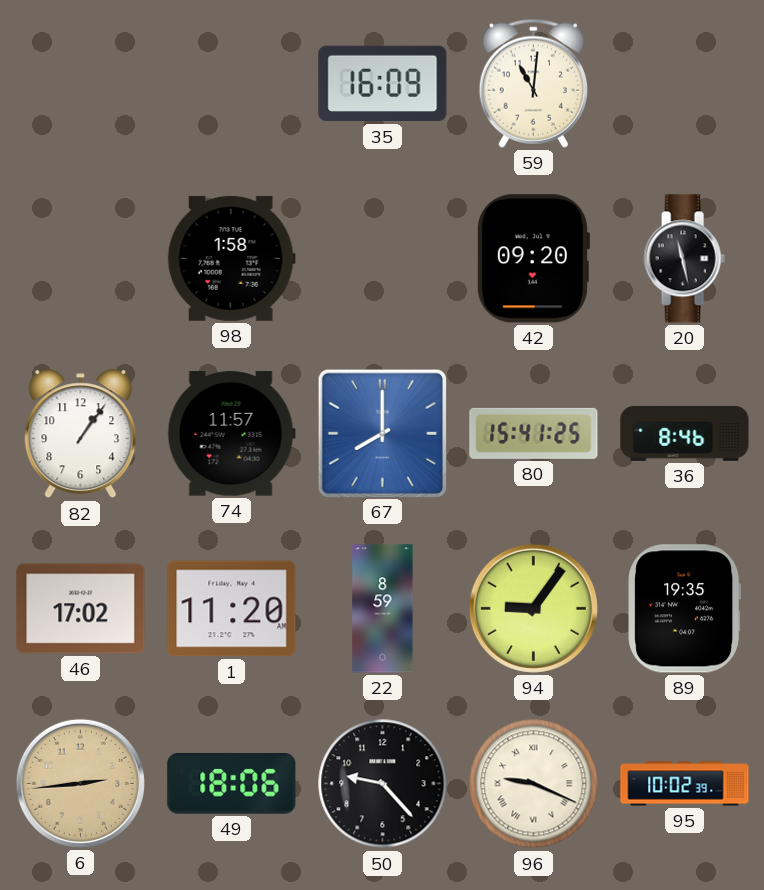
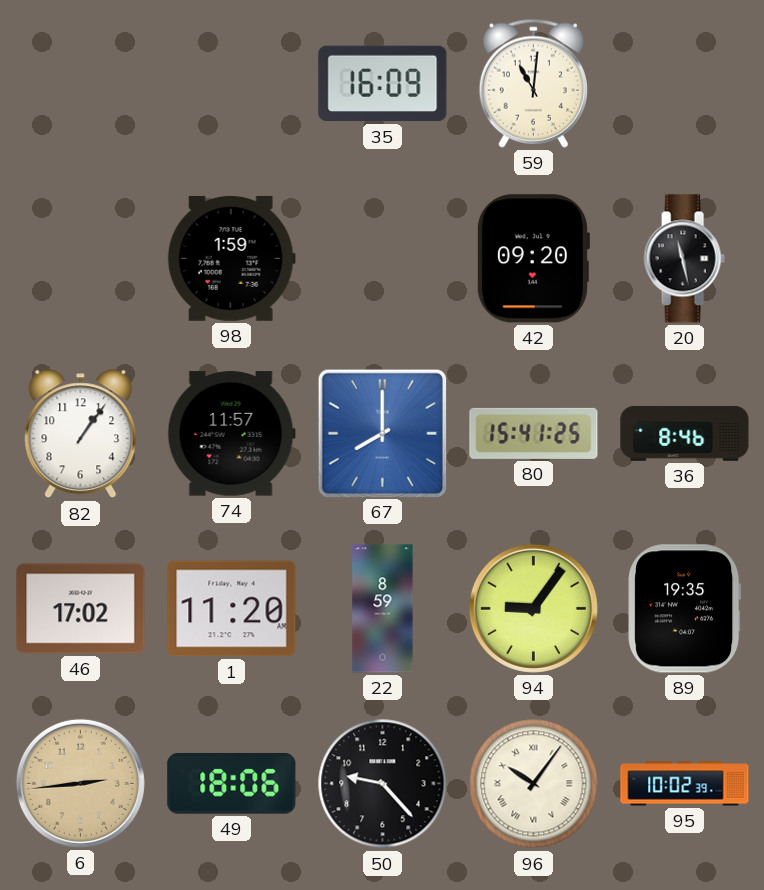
98: 1:58 -> 1:59 (231, 258)
96: 9:19 -> 10:06 (534, 784)
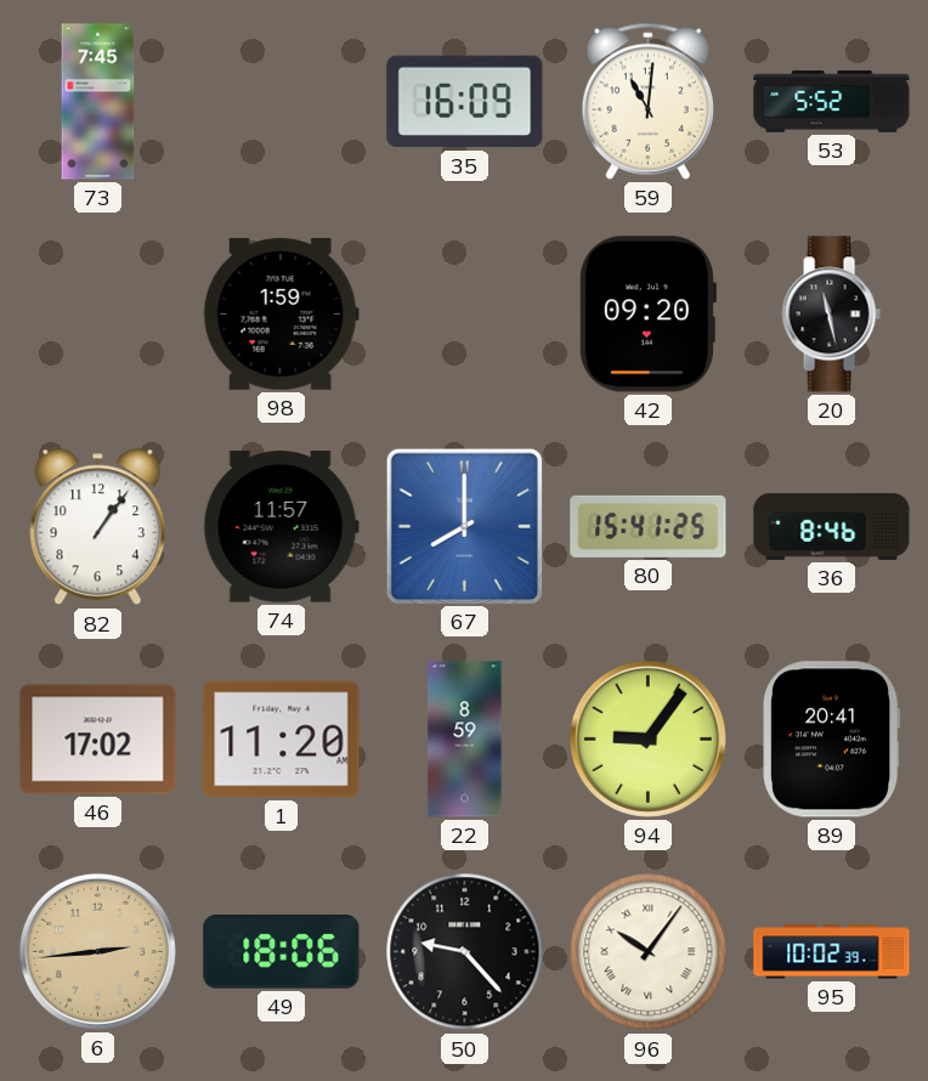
73: none -> 7:45 (98, 102)
53: none -> 5:52 (832, 102)
89: 19:35 -> 20:41 (832, 740)
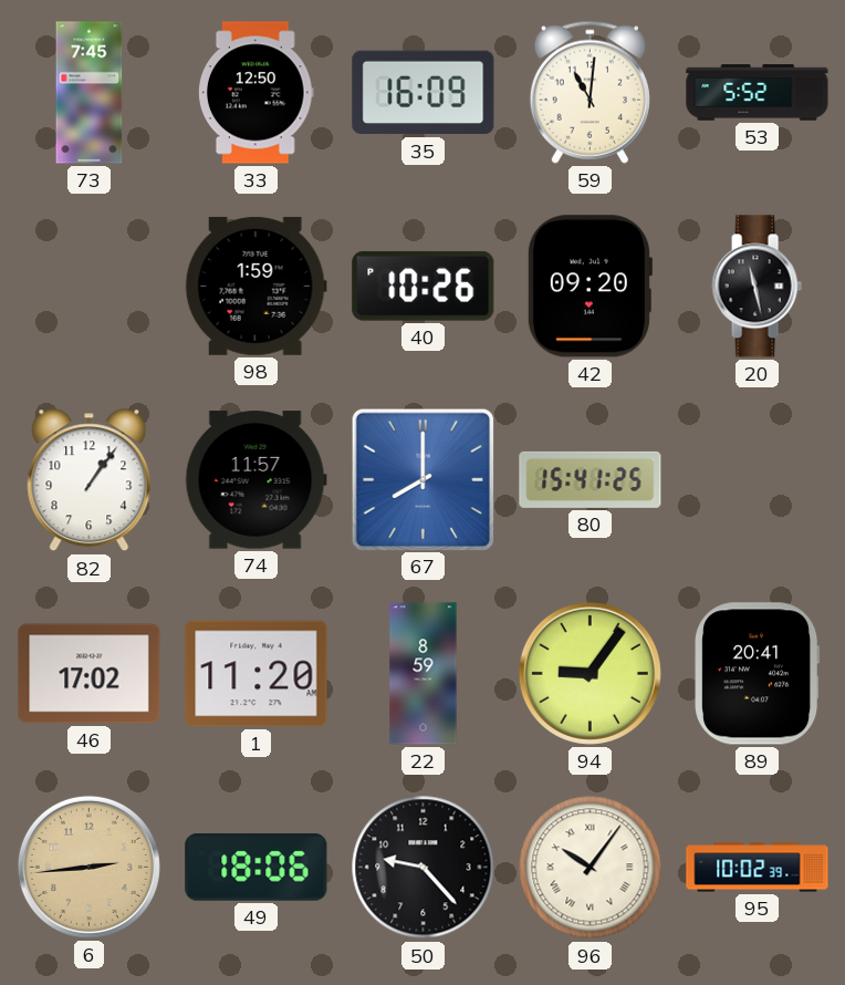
33: none -> 12:50 (257, 93)
40: none -> 10:26 (424, 286)
36: 8:46 -> none (832, 526)
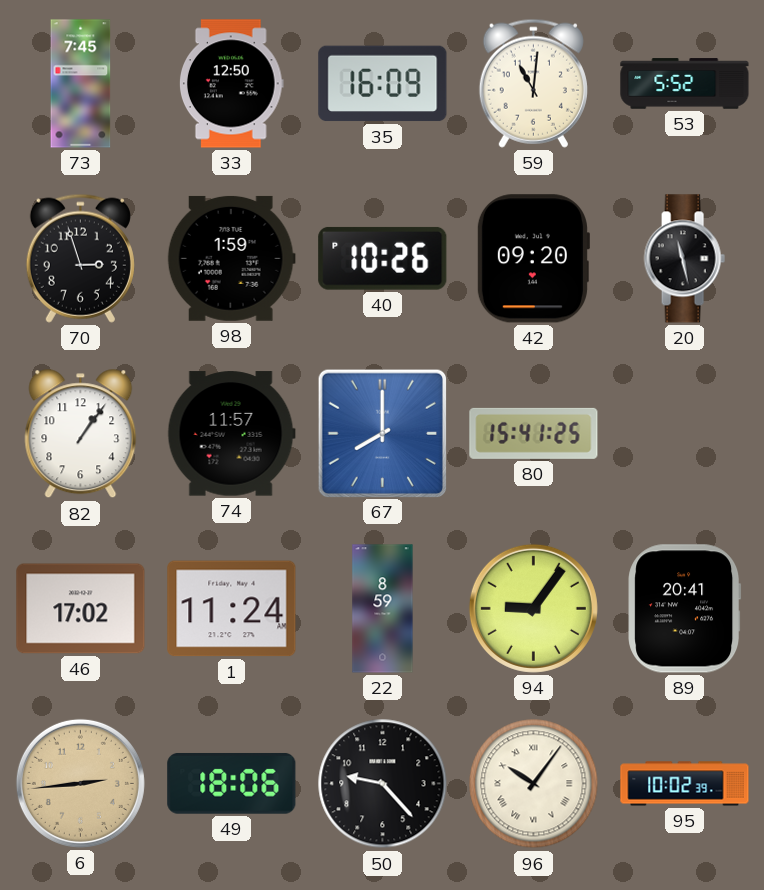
70: none -> 2:57 (80, 258)
1: 11:20 -> 11:24 (232, 609)
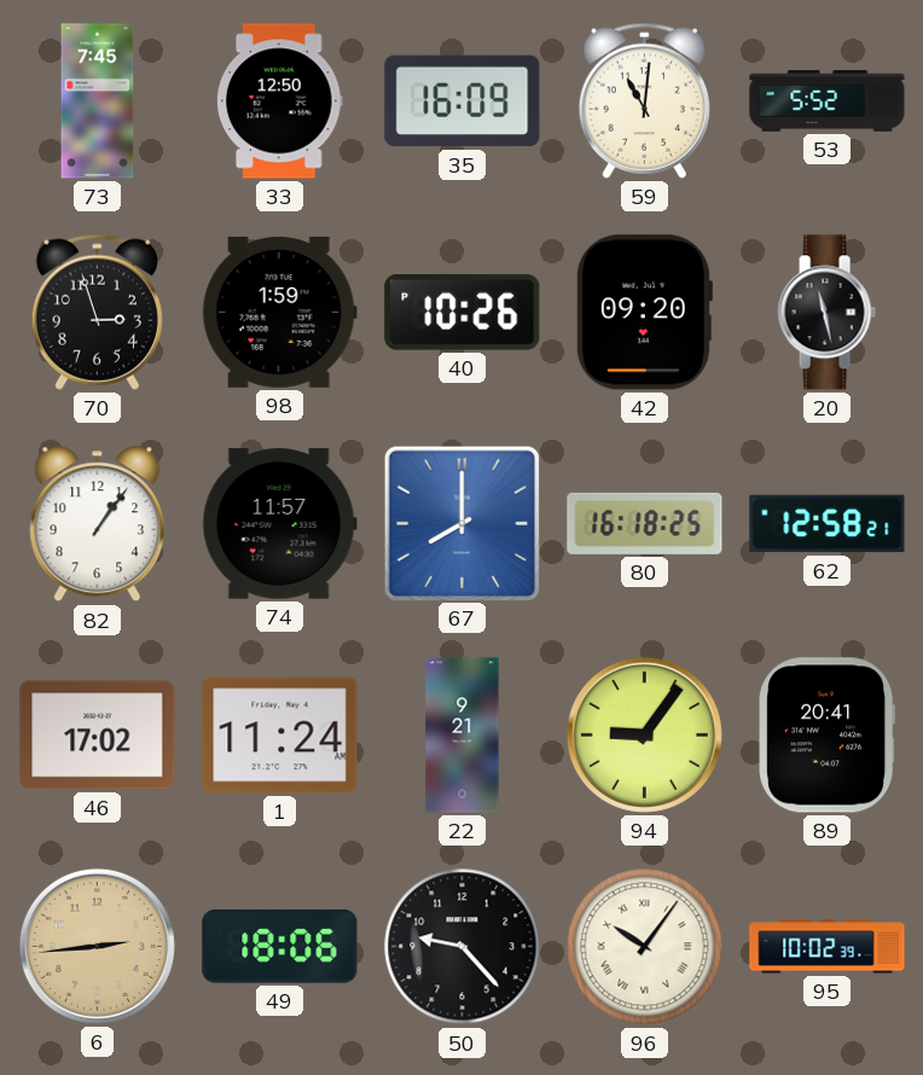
80: 15:41 -> 16:18 (645, 523)
62: none -> 12:58 (828, 524)
22: 8:59 -> 9:21 (463, 736)
